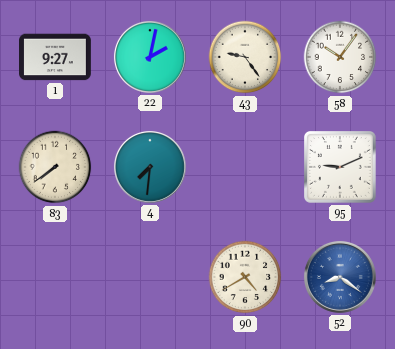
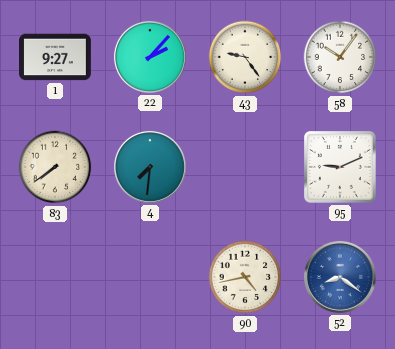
22: 2:02 -> 2:07 (150, 57)
90: 4:40 -> 4:43 (245, 277)
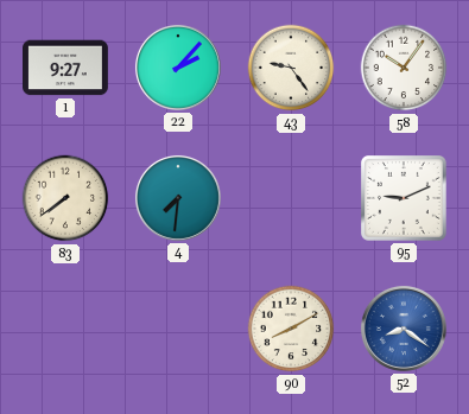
90: 4:43 -> 8:10 (291, 329)
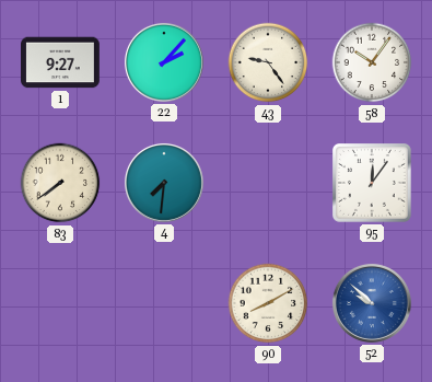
95: 9:11 -> 12:06 (373, 184)
52: 8:21 -> 9:52 (372, 303)
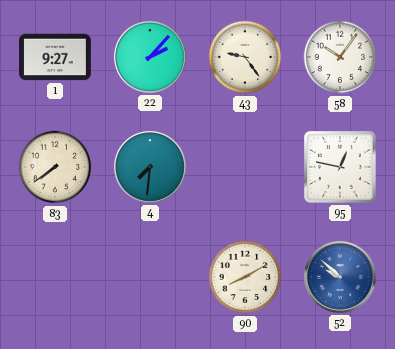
95: 12:06 -> 12:47 (341, 168)
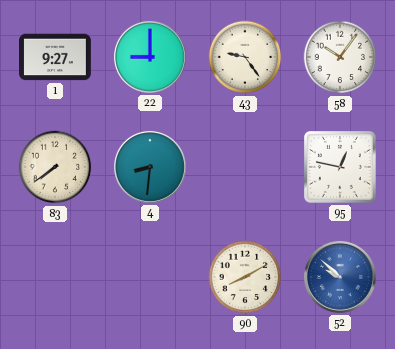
22: 2:07 -> 9:00 (150, 57)
4: 7:31 -> 8:31 (150, 167)
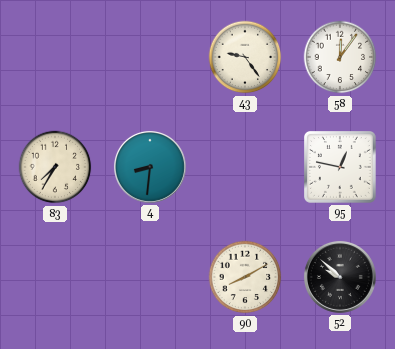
1: 9:27 -> none (56, 57)
22: 9:00 -> none (150, 57)
58: 10:06 -> 12:06 (340, 57)
83: 7:39 -> 7:35 (55, 167)
52 dial: blue -> black (340, 277)
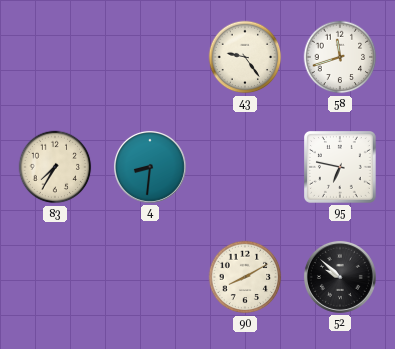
58: 12:06 -> 11:42 (340, 57)
95: 12:47 -> 6:47 (341, 168)
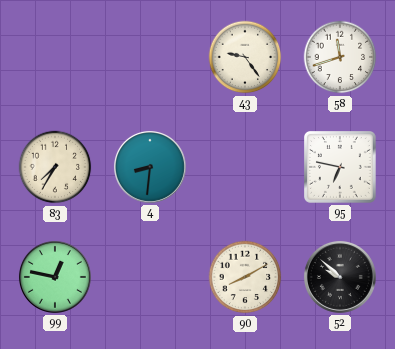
99: none -> 12:47 (55, 277)
